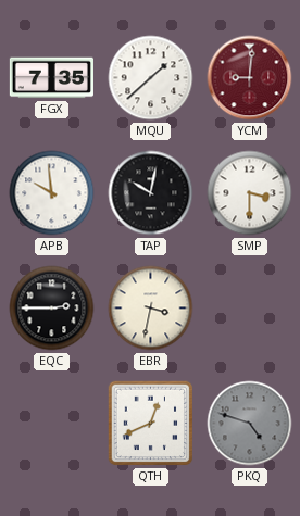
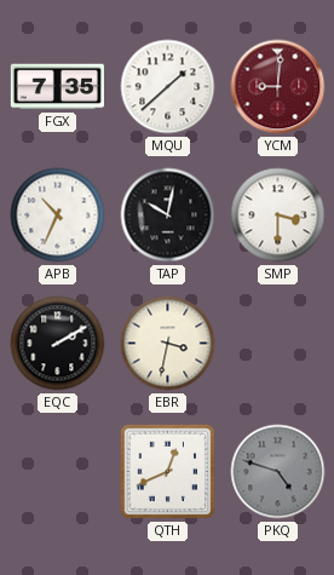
APB: 9:59 -> 10:34 (58, 215)
EQC: 2:45 -> 2:10 (58, 344)
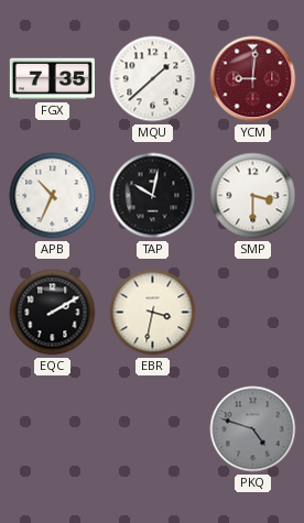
QTH: 12:41 -> none (168, 472)
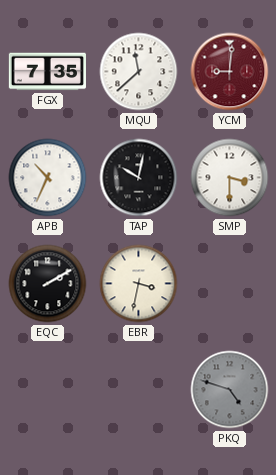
MQU: 1:38 -> 11:38 (139, 72)
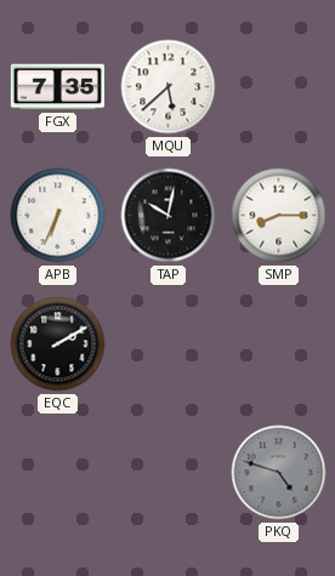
MQU: 11:38 -> 5:38 (169, 87)
YCM: 9:01 -> none (230, 72)
APB: 10:34 -> 6:34 (58, 216)
SMP: 3:30 -> 8:15 (279, 216)
EBR: 3:32 -> none (139, 284)
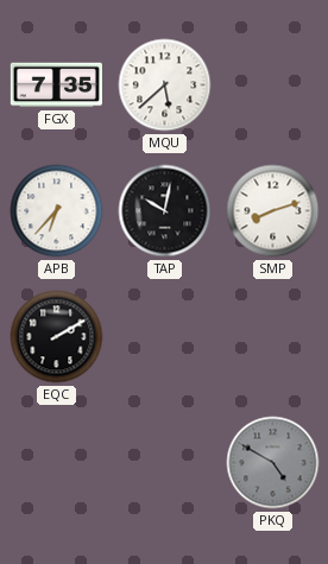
APB: 6:34 -> 6:37 (57, 211)
SMP: 8:15 -> 8:12 (273, 211)
PKQ: 4:48 -> 4:50 (273, 463)
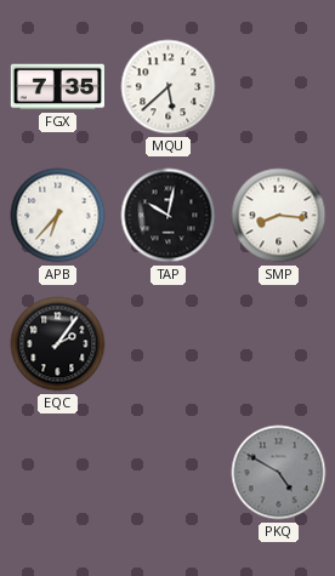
SMP: 8:12 -> 8:16 (279, 216)
EQC: 2:10 -> 2:06 (58, 344)
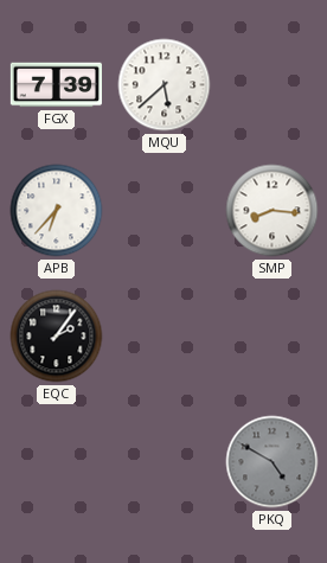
FGX: 7:35 -> 7:39 (56, 85)
TAP: 10:02 -> none (169, 216)
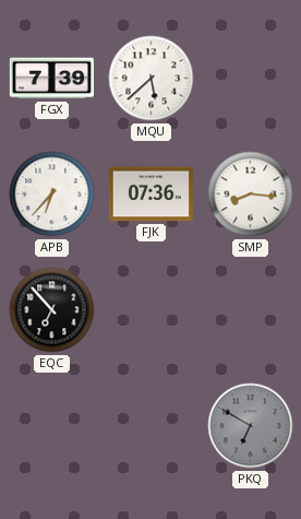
FJK: none -> 07:36 (150, 194)
EQC: 2:06 -> 6:53 (52, 310)
PKQ: 4:50 -> 6:50 (251, 426)
